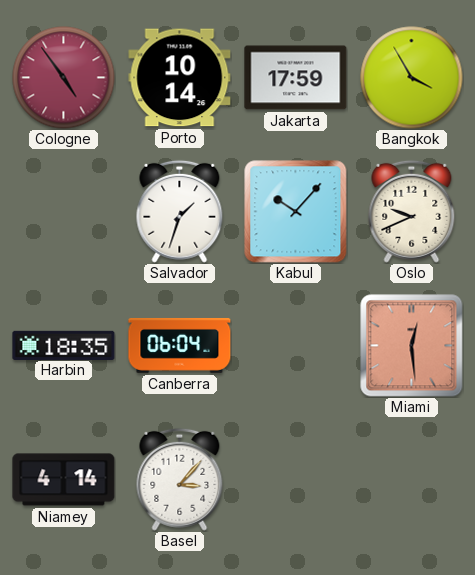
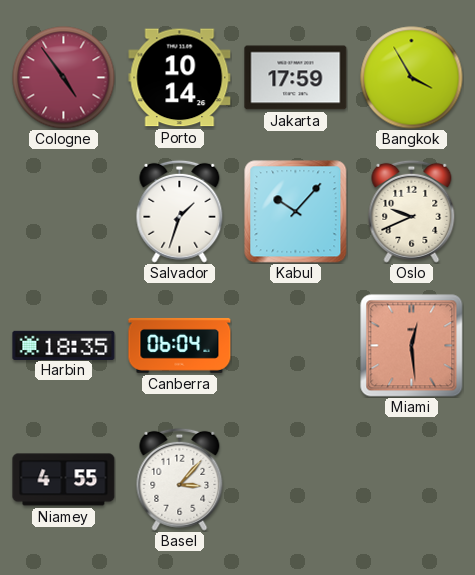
Niamey: 4:14 -> 4:55 (64, 480)
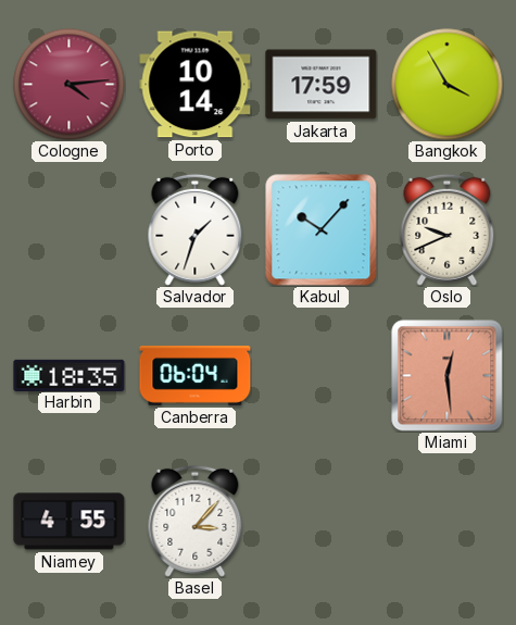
Cologne: 4:54 -> 4:14 (70, 85)
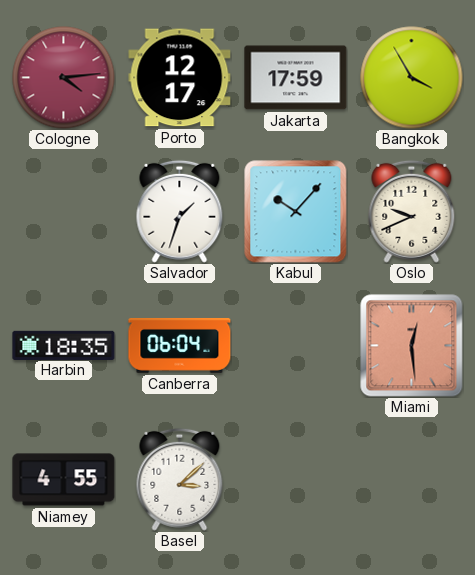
Porto: 10:14 -> 12:17 (180, 78)
Basel: 3:07 -> 3:08 (180, 479)
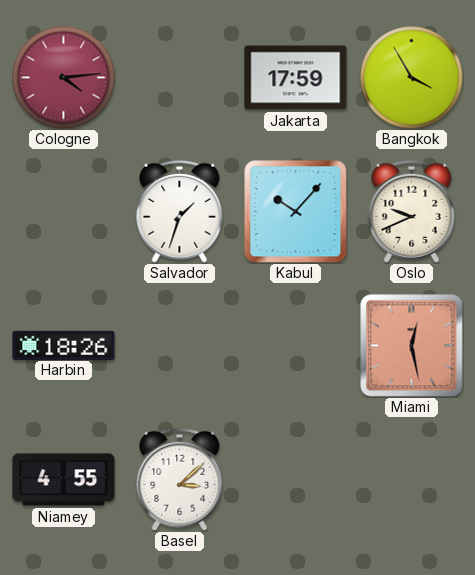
Porto: 12:17 -> none (180, 78)
Harbin: 18:35 -> 18:26 (64, 345)
Canberra: 06:04 -> none (180, 345)
Miami: 12:29 -> 12:28 (412, 346)
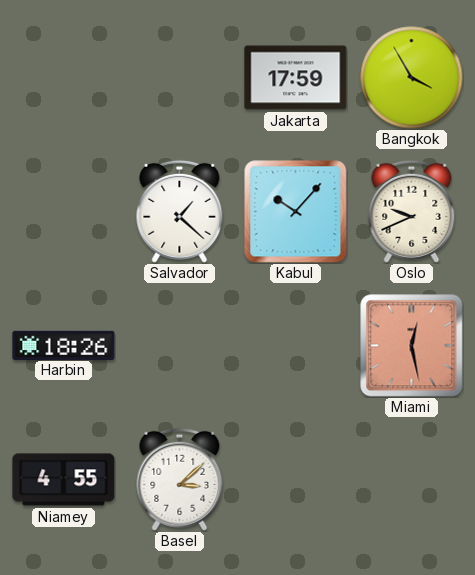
Cologne: 4:14 -> none (64, 78)
Salvador: 1:33 -> 1:22 (180, 211)
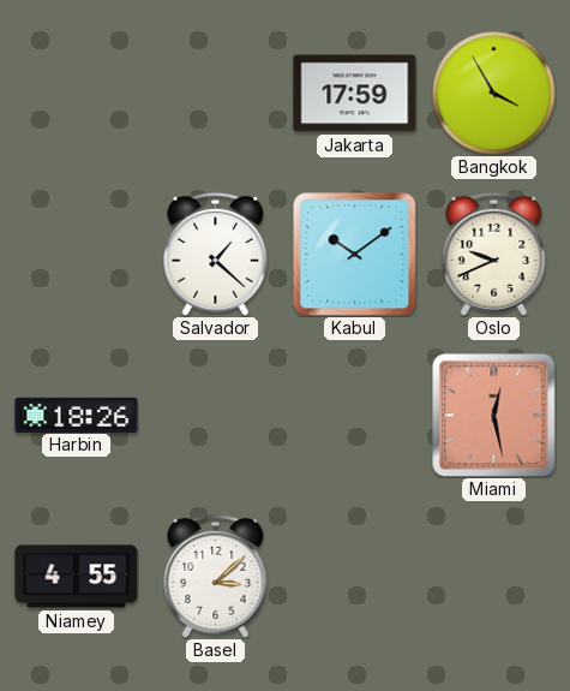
Kabul: 10:07 -> 10:09 (355, 255)
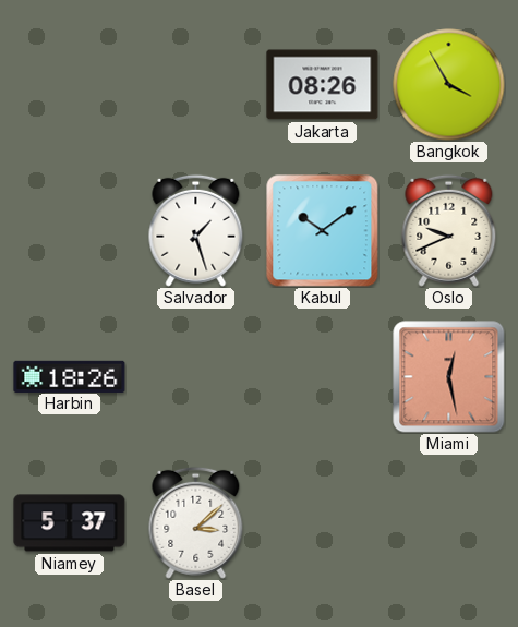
Jakarta: 17:59 -> 08:26 (323, 85)
Salvador: 1:22 -> 1:27 (196, 230)
Niamey: 4:55 -> 5:37 (70, 523)
